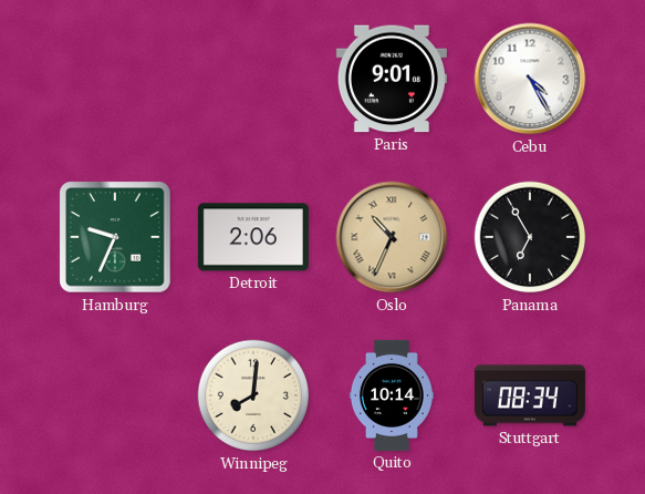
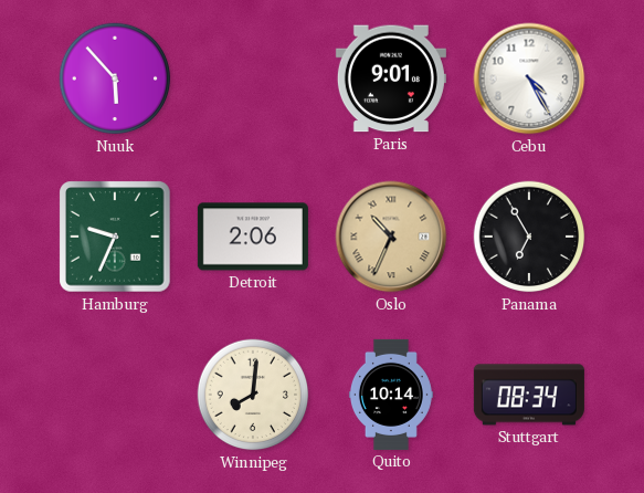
Nuuk: none -> 5:53 (115, 78)
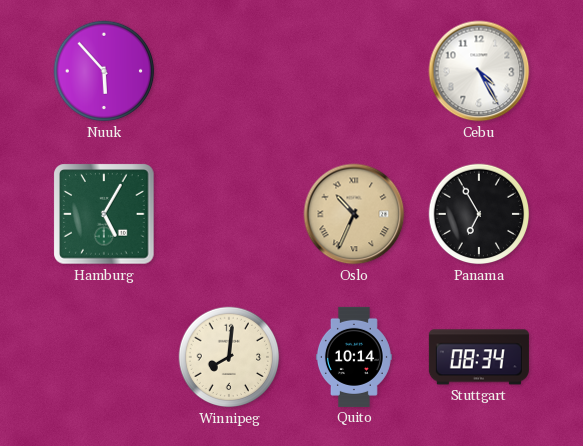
Paris: 9:01 -> none (391, 78)
Hamburg: 9:34 -> 5:05 (104, 214)
Detroit: 2:06 -> none (253, 237)
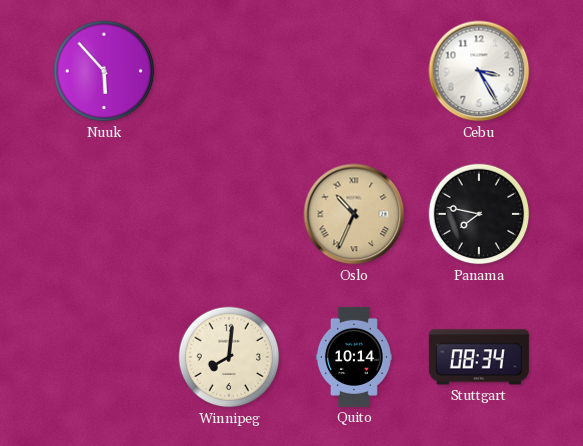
Cebu: 4:25 -> 3:25 (479, 71)
Hamburg: 5:05 -> none (104, 214)
Panama: 6:55 -> 7:47 (479, 214)
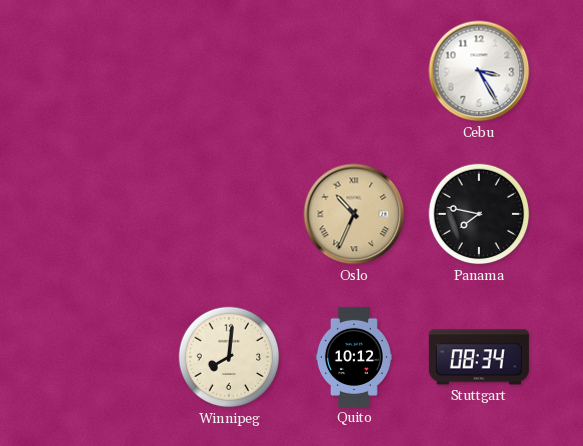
Nuuk: 5:53 -> none (104, 71)
Quito: 10:14 -> 10:12 (354, 357)
